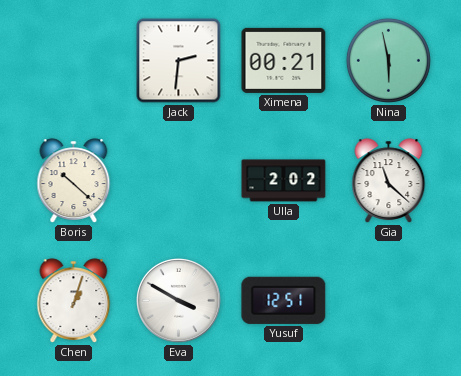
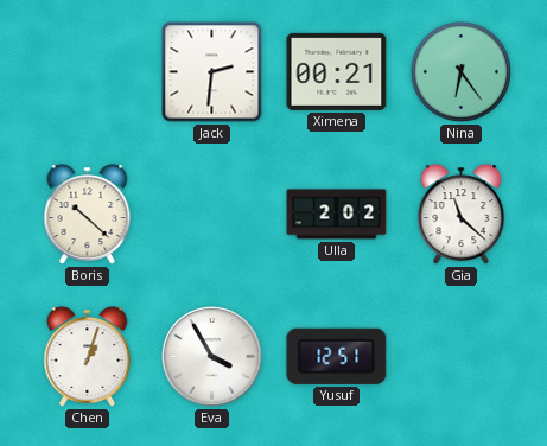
Nina: 5:58 -> 6:24 (460, 71)
Eva: 3:50 -> 3:55 (211, 356)
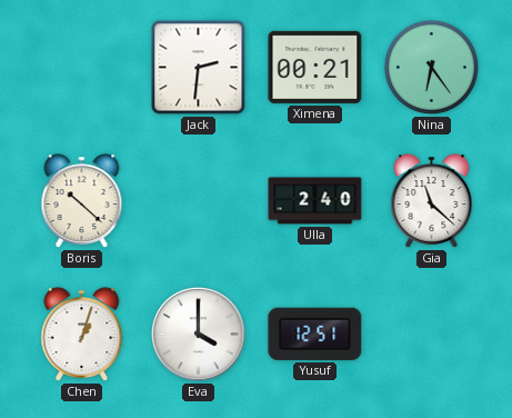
Ulla: 2:02 -> 2:40 (315, 201)
Eva: 3:55 -> 4:00 (198, 334)
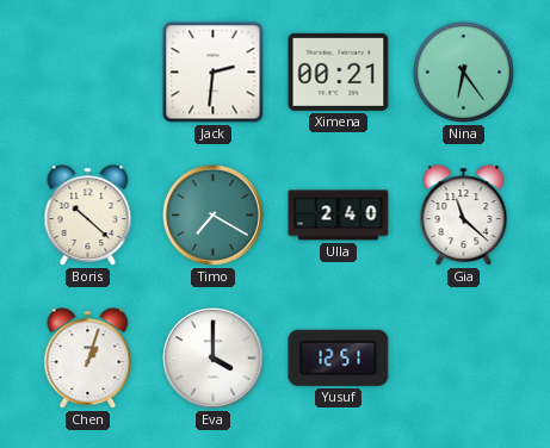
Timo: none -> 7:20 (212, 214)
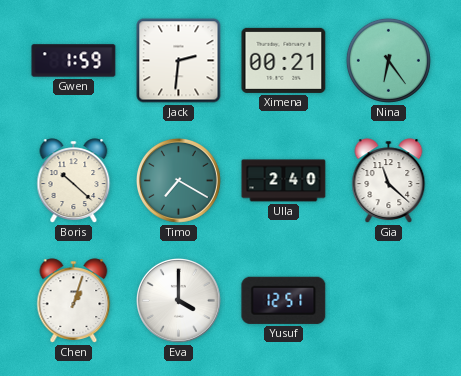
Gwen: none -> 1:59 (74, 61)
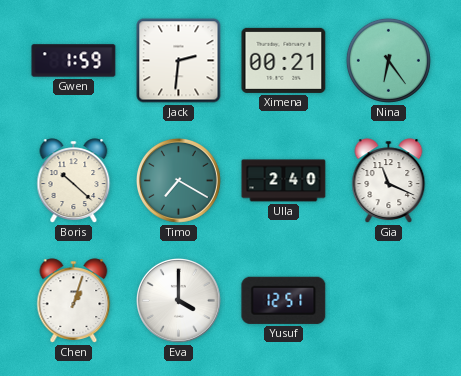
Gia: 11:22 -> 11:19 (389, 181)
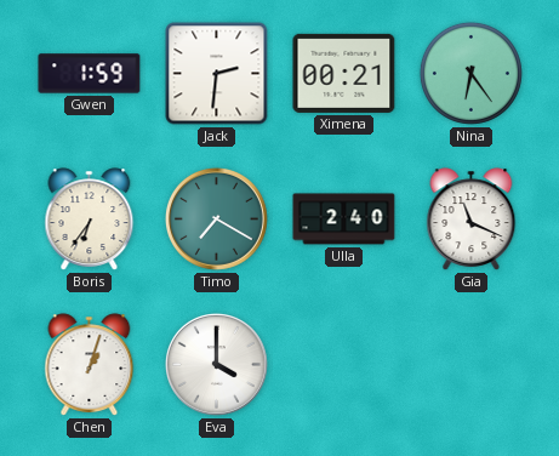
Boris: 10:22 -> 6:36 (90, 220)
Yusuf: 12:51 -> none (284, 300)
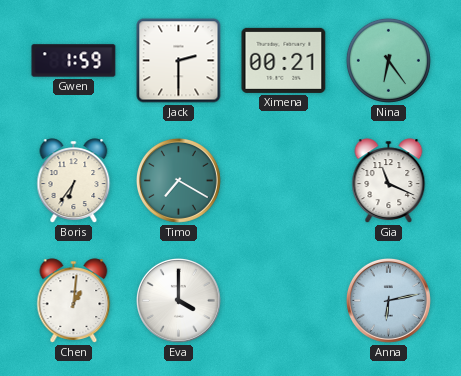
Jack: 2:31 -> 2:30 (179, 61)
Ulla: 2:40 -> none (344, 220)
Chen: 1:03 -> 1:01 (74, 301)
Anna: none -> 6:13 (388, 300)
